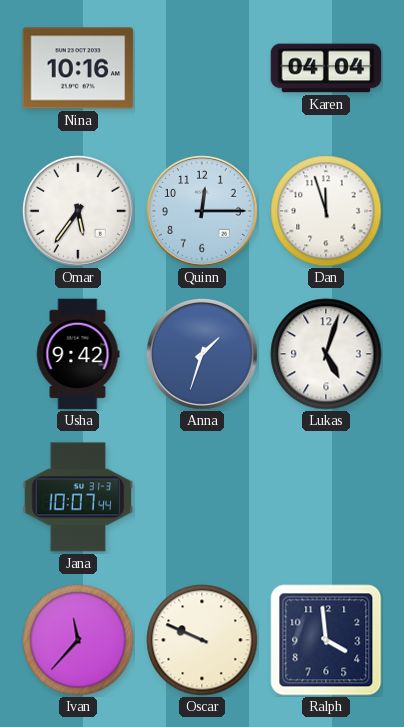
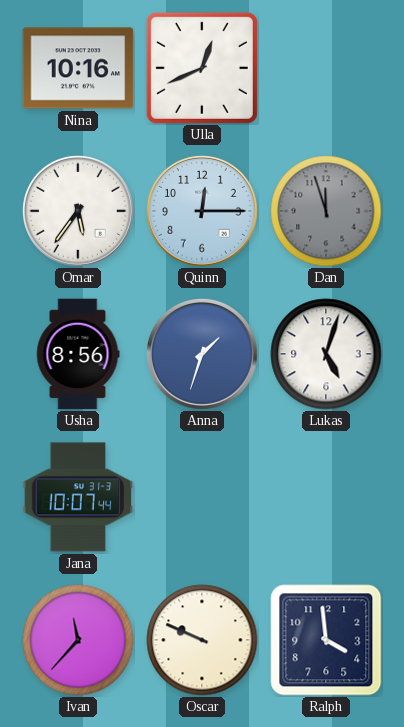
Ulla: none -> 12:41 (202, 68)
Karen: 04:04 -> none (326, 68)
Dan dial: white -> grey (326, 211)
Usha: 9:42 -> 8:56 (78, 354)
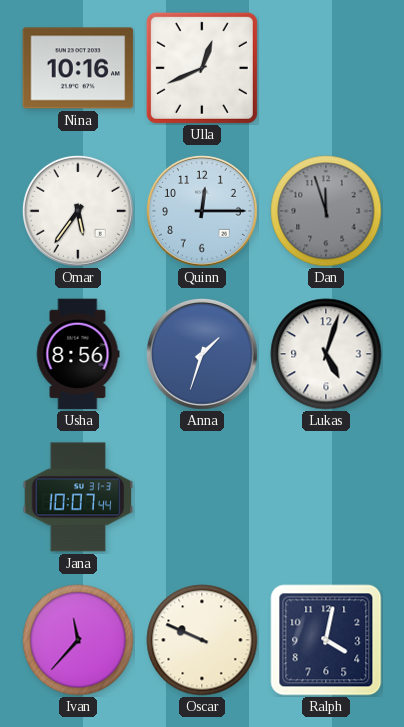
Ralph: 3:59 -> 4:02 (326, 640)
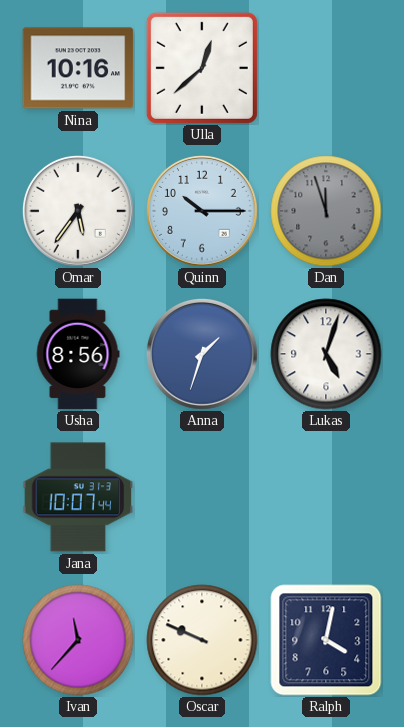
Ulla: 12:41 -> 12:38 (202, 68)
Quinn: 12:15 -> 10:15 (202, 211)
